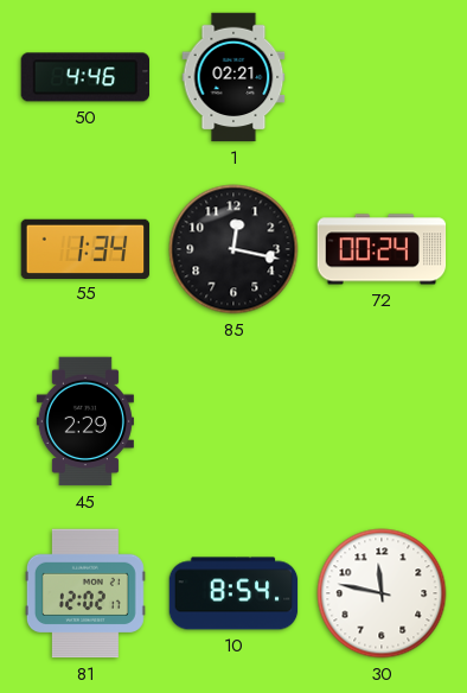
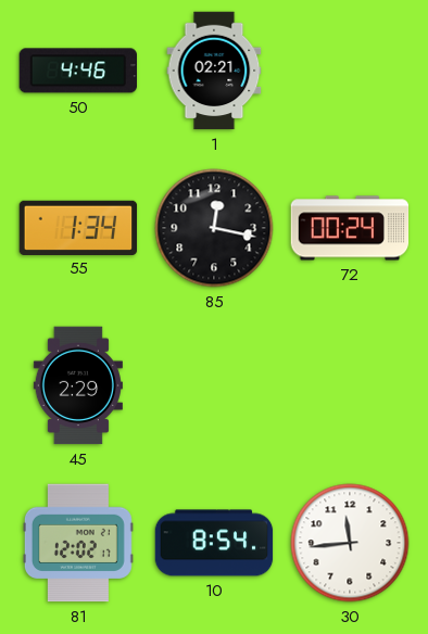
30: 11:47 -> 11:44 (350, 543)
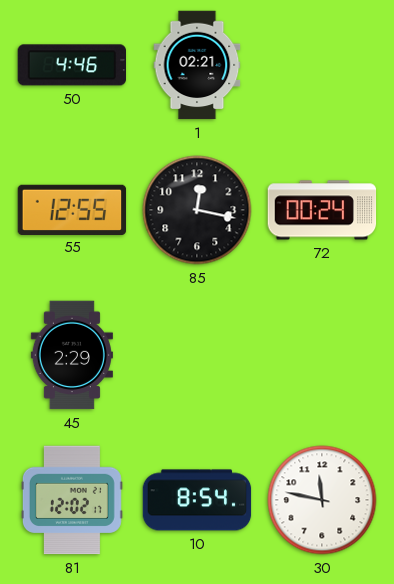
55: 1:34 -> 12:55 (72, 209)
30: 11:44 -> 11:47 (322, 500)
